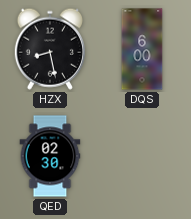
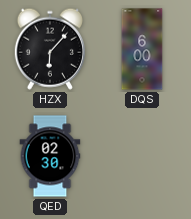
HZX: 8:28 -> 6:07 (50, 49)
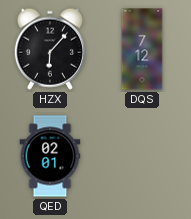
DQS: 6:00 -> 7:12 (142, 49)
QED: 02:30 -> 02:01 (50, 156)
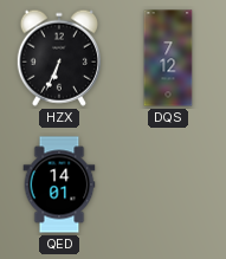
HZX: 6:07 -> 6:34 (59, 58)
QED: 02:01 -> 14:01 (59, 184)
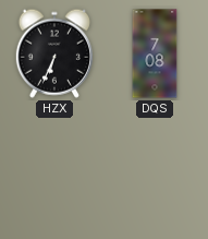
DQS: 7:12 -> 7:08 (155, 53)
QED: 14:01 -> none (59, 184)
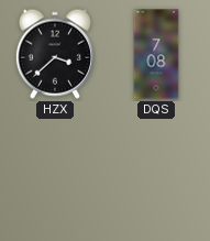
HZX: 6:34 -> 3:38 (55, 54)
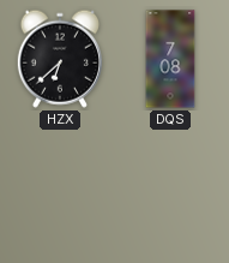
HZX: 3:38 -> 6:38 (60, 59)
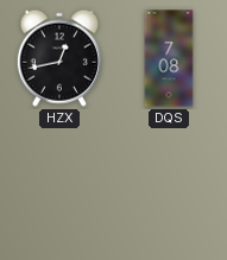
HZX: 6:38 -> 12:43 (59, 58)
